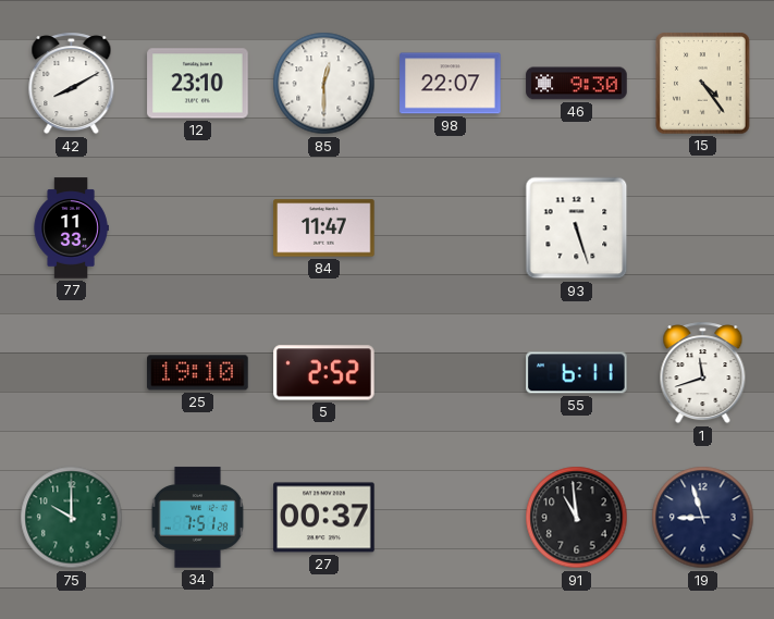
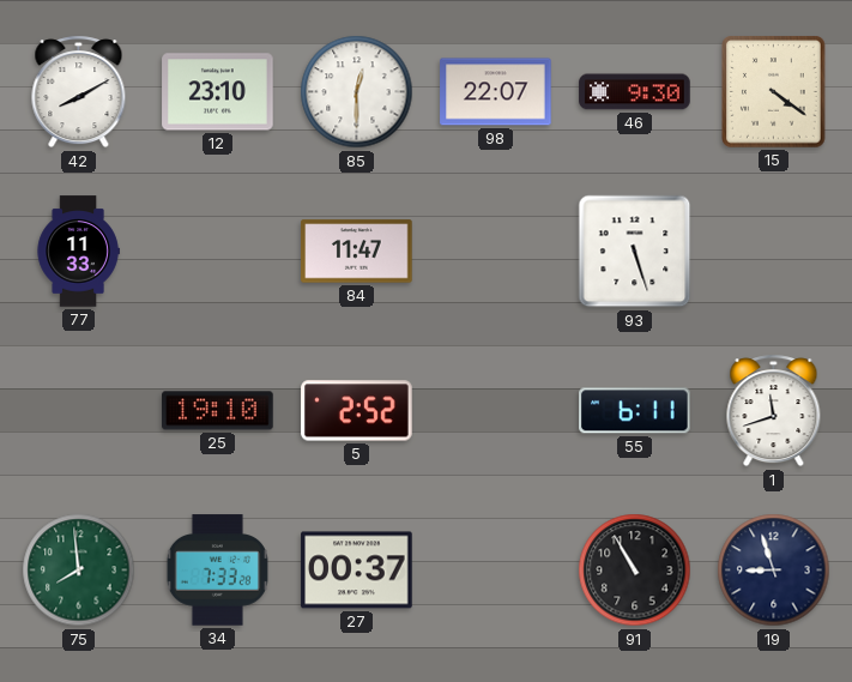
15: 4:24 -> 4:21 (774, 92)
75: 10:00 -> 7:59 (79, 571)
34: 7:51 -> 7:33 (217, 571)
91: 10:59 -> 10:55 (635, 571)
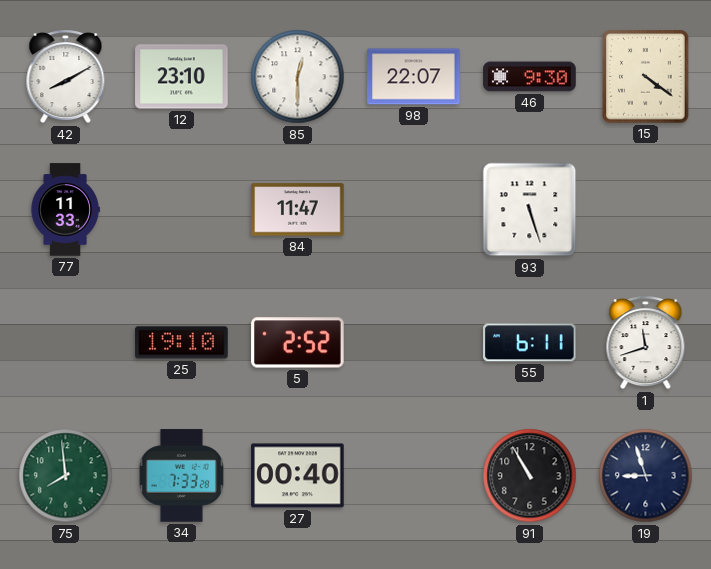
27: 00:37 -> 00:40 (298, 476)
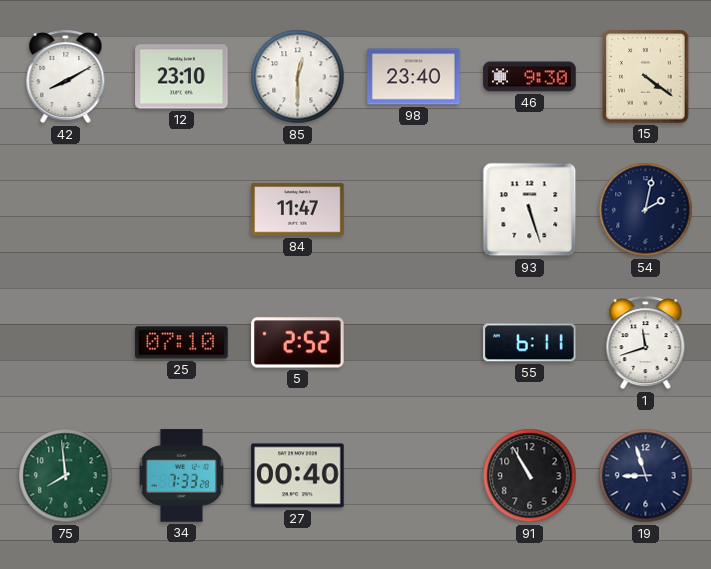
98: 22:07 -> 23:40 (414, 77)
77: 11:33 -> none (65, 210)
54: none -> 2:02 (646, 210)
25: 19:10 -> 07:10 (182, 343)
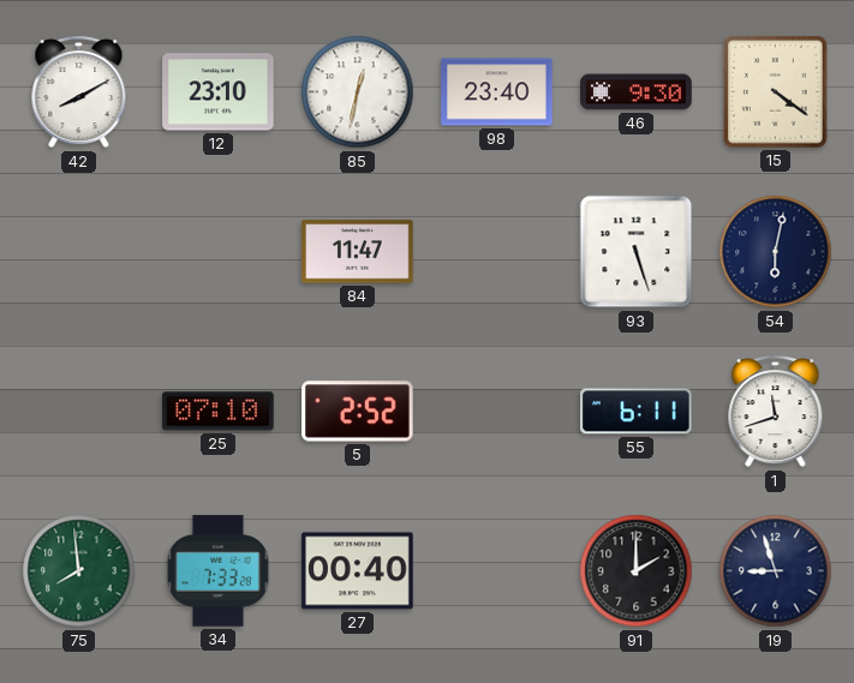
85: 12:30 -> 12:32 (358, 92)
54: 2:02 -> 6:02 (776, 252)
91: 10:55 -> 2:00 (637, 571)
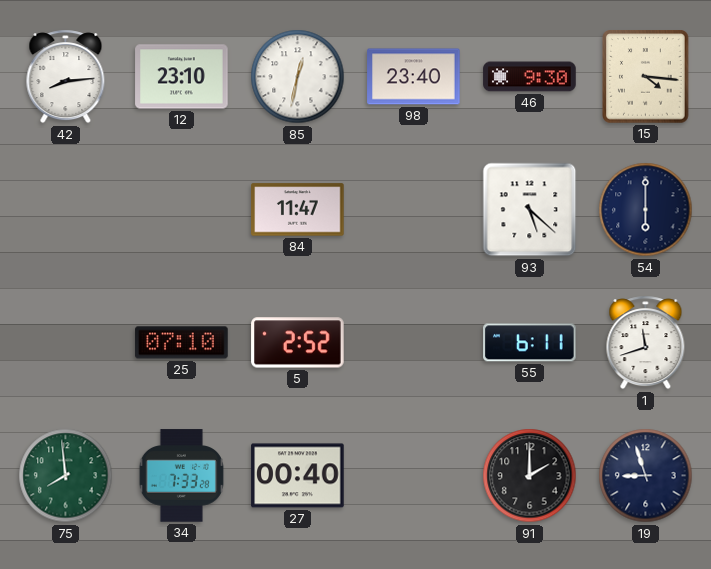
42: 8:10 -> 8:14 (66, 77)
15: 4:21 -> 4:16 (646, 77)
93: 5:27 -> 5:22 (530, 210)
54: 6:02 -> 6:00 (646, 210)
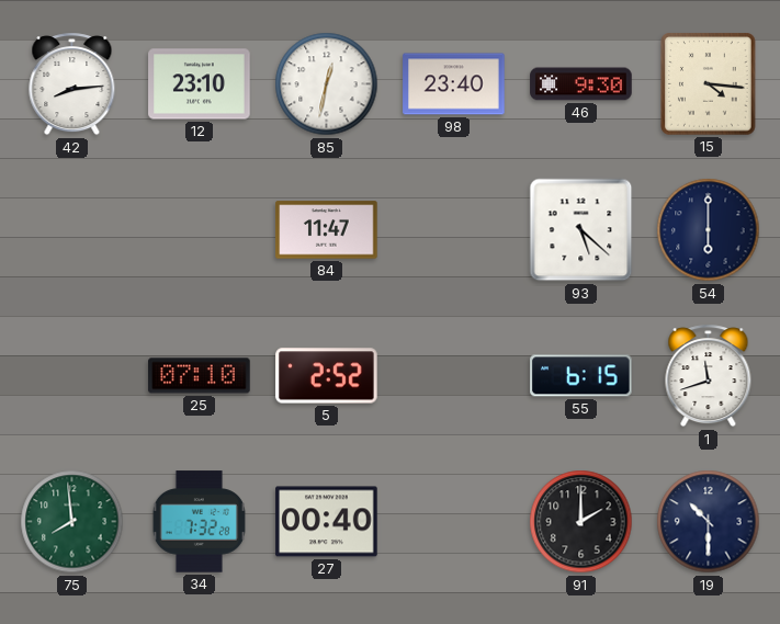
55: 6:11 -> 6:15 (581, 376)
34: 7:33 -> 7:32 (199, 522)
19: 8:57 -> 10:30 (709, 522)
